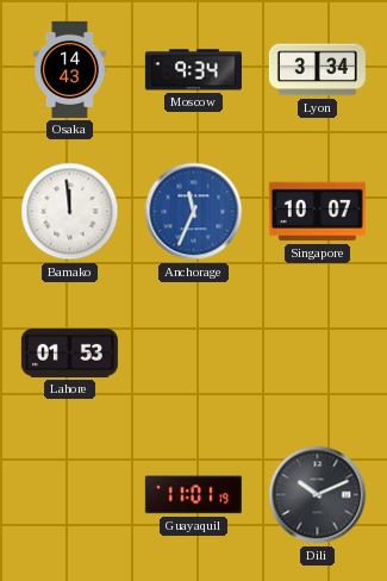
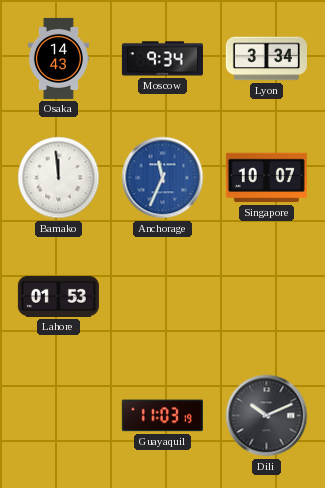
Guayaquil: 11:01 -> 11:03 (162, 416)
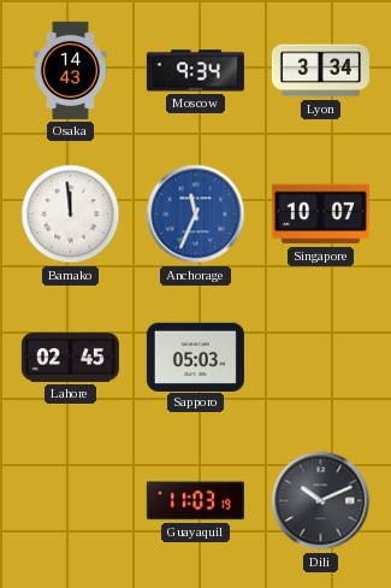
Lahore: 01:53 -> 02:45 (70, 357)
Sapporo: none -> 05:03 (195, 357)
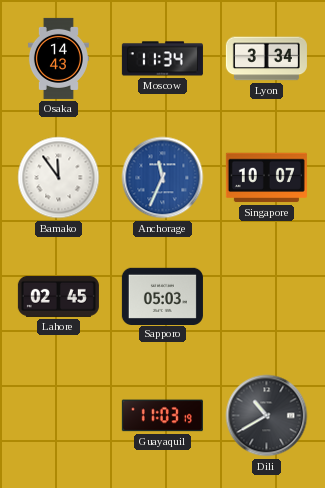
Moscow: 9:34 -> 11:34 (162, 59)
Bamako: 11:59 -> 11:54 (59, 178)
Dili: 10:11 -> 10:40 (267, 416)
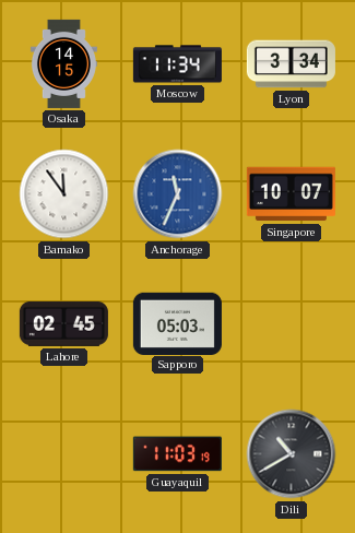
Osaka: 14:43 -> 14:15 (63, 63)
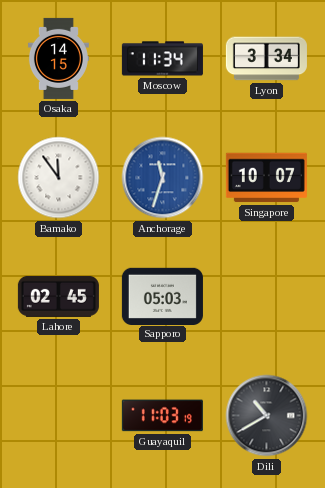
Anchorage: 11:34 -> 11:33 (163, 178)
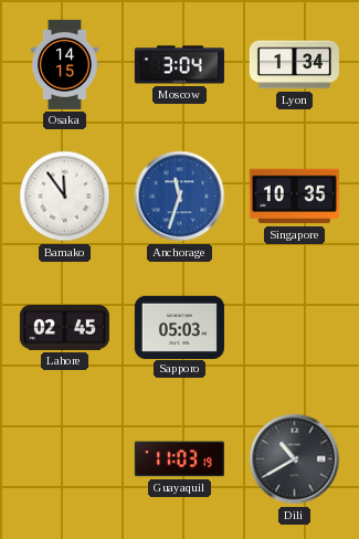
Moscow: 11:34 -> 3:04 (179, 65)
Lyon: 3:34 -> 1:34 (294, 65)
Singapore: 10:07 -> 10:35 (294, 197)
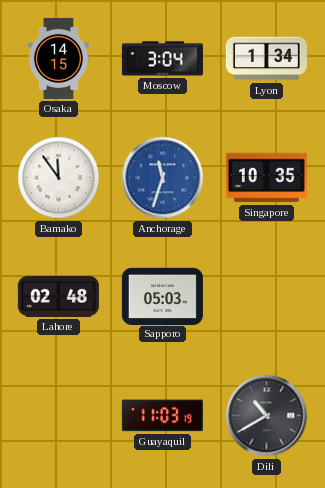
Lahore: 02:45 -> 02:48 (58, 296)
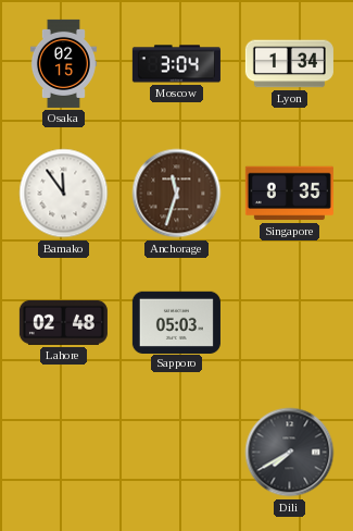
Osaka: 14:15 -> 02:15 (63, 63)
Anchorage dial: blue -> brown (177, 194)
Singapore: 10:35 -> 8:35 (289, 194)
Guayaquil: 11:03 -> none (162, 416)
Dili: 10:40 -> 7:40 (290, 453)
